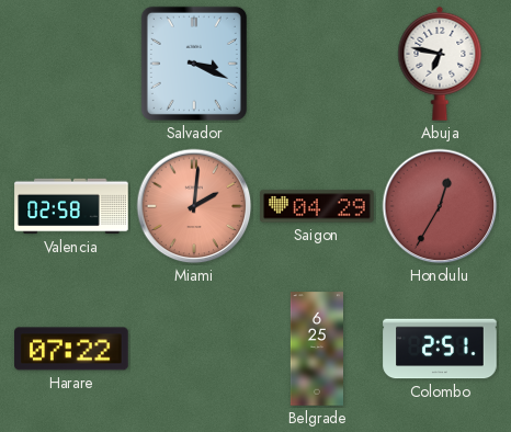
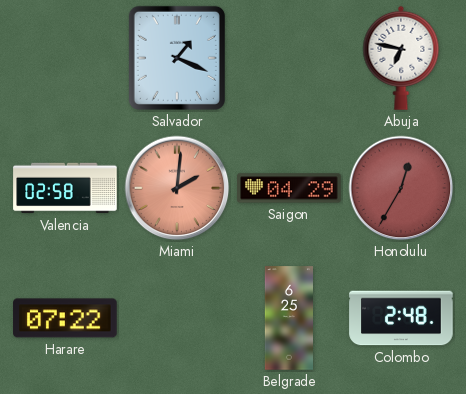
Salvador: 3:19 -> 1:19 (177, 58)
Colombo: 2:51 -> 2:48 (401, 318)
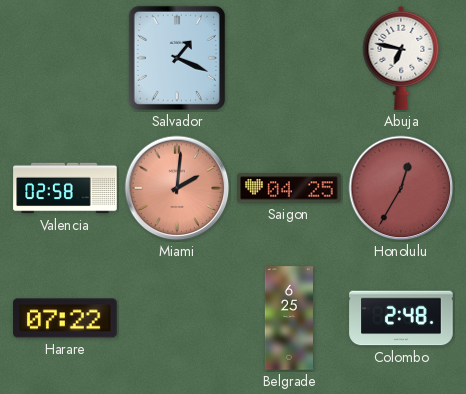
Saigon: 04:29 -> 04:25 (289, 188)
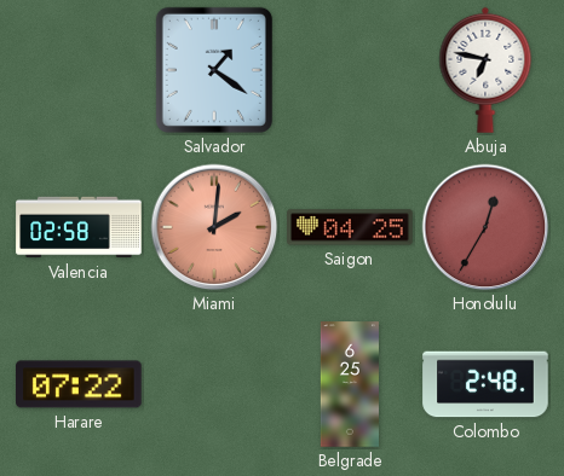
Salvador: 1:19 -> 1:21 (214, 70)
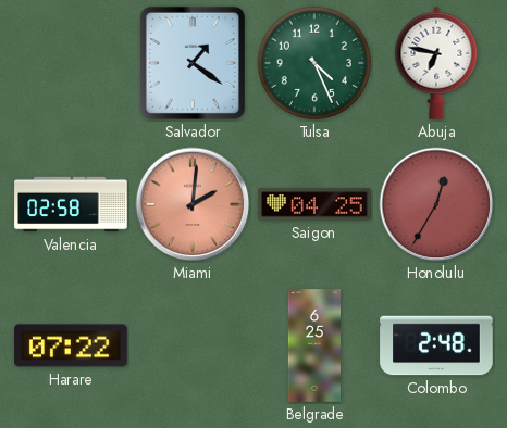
Tulsa: none -> 4:26 (314, 63)
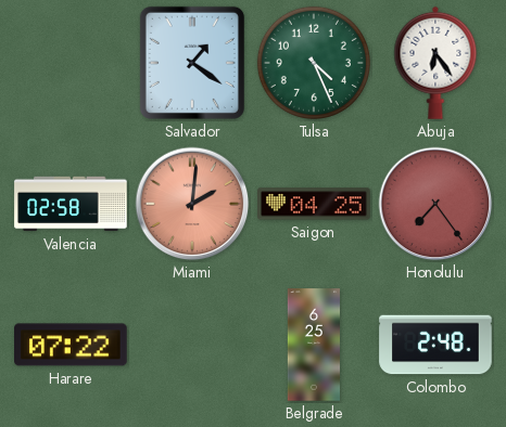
Abuja: 6:47 -> 6:24 (435, 63)
Honolulu: 12:35 -> 7:24 (435, 204)
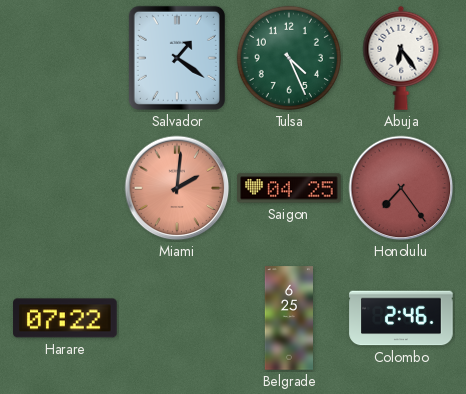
Valencia: 02:58 -> none (71, 204)
Colombo: 2:48 -> 2:46 (401, 318)
